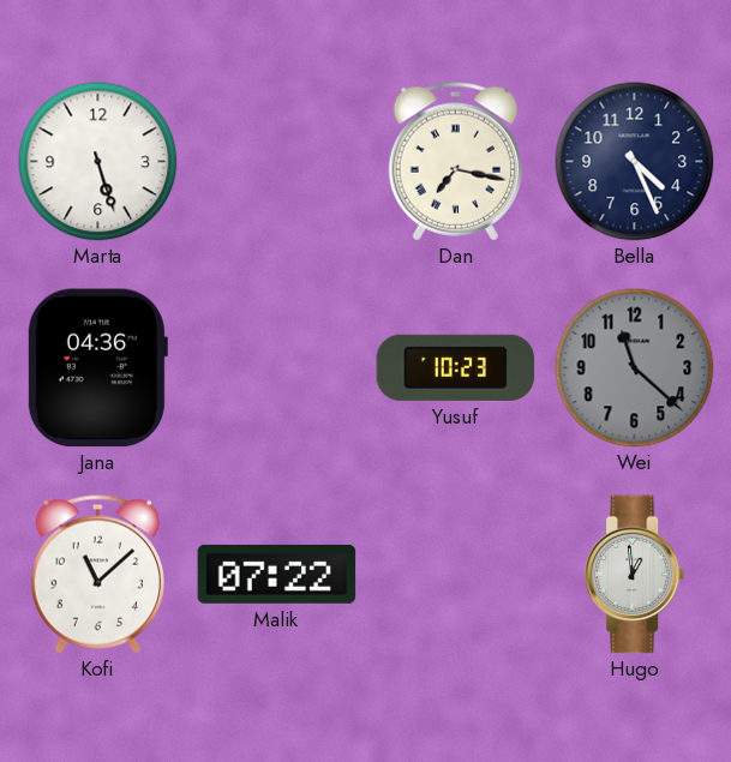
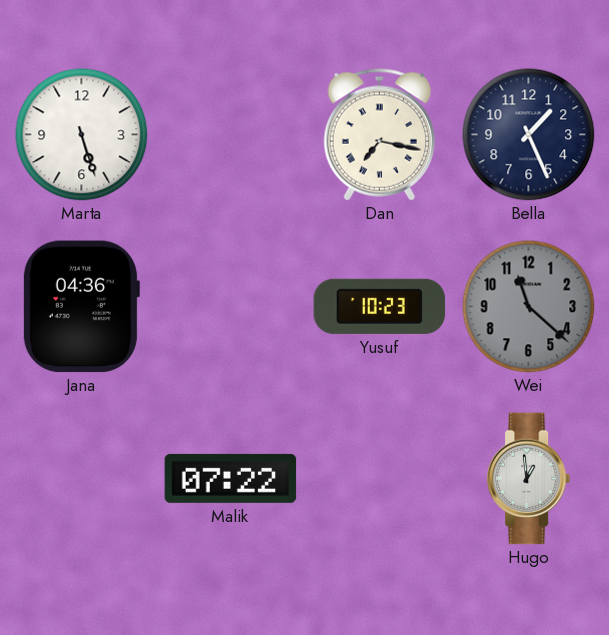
Bella: 4:26 -> 1:26 (529, 135)
Kofi: 11:08 -> none (97, 575)
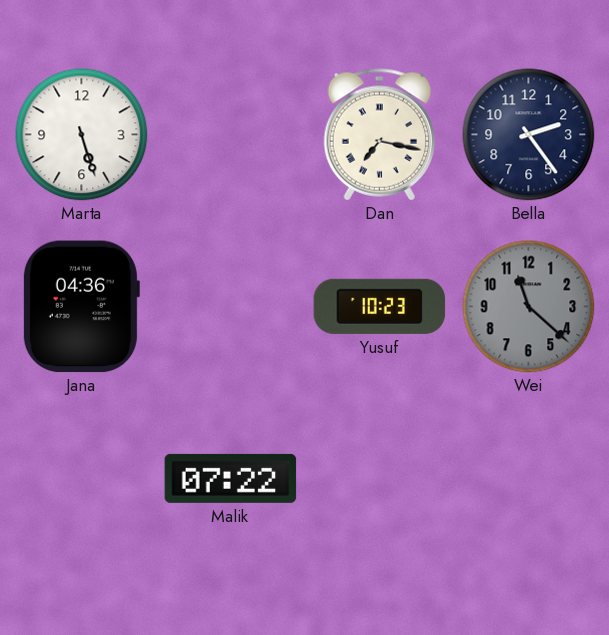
Bella: 1:26 -> 2:24 (529, 135)
Hugo: 12:59 -> none (529, 479)
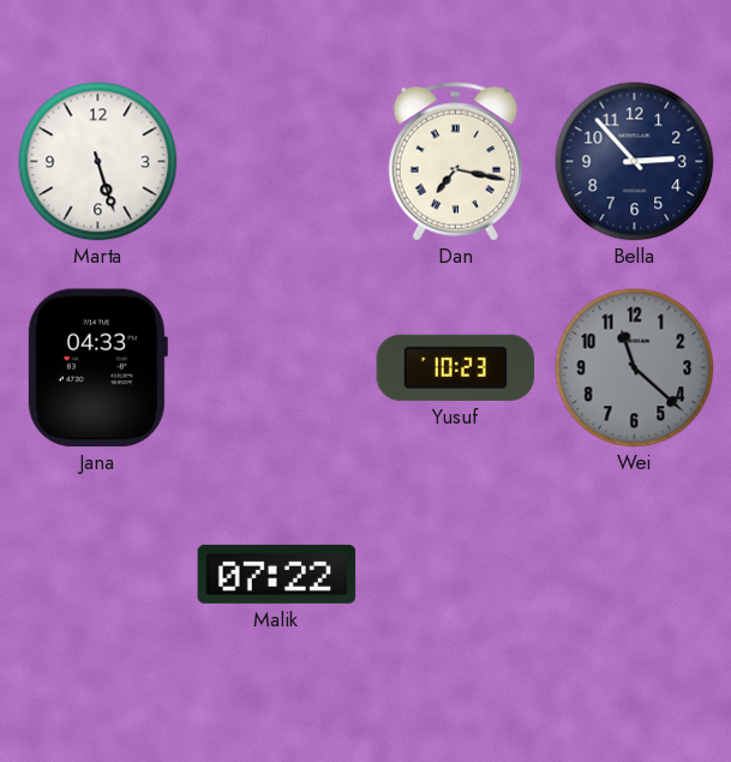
Bella: 2:24 -> 2:53 (635, 162)
Jana: 04:36 -> 04:33 (97, 368)
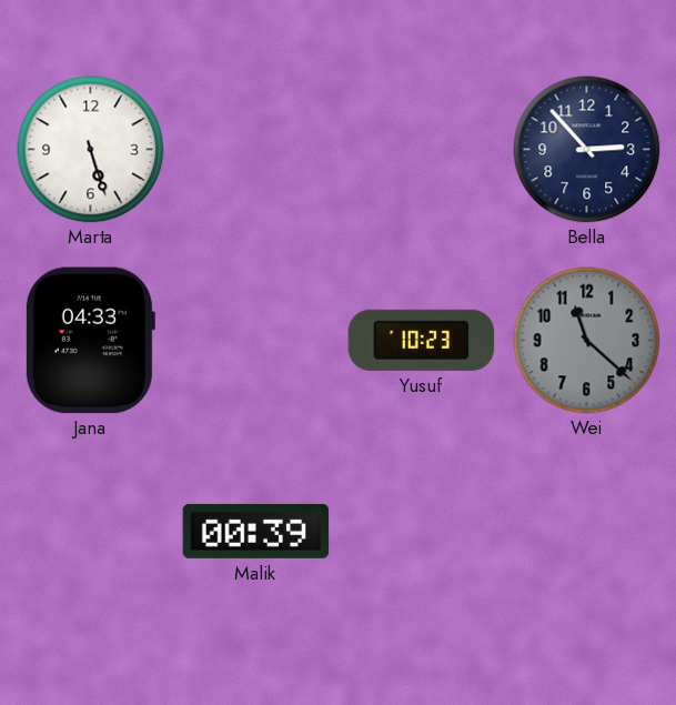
Dan: 7:17 -> none (455, 162)
Malik: 07:22 -> 00:39 (256, 531)
